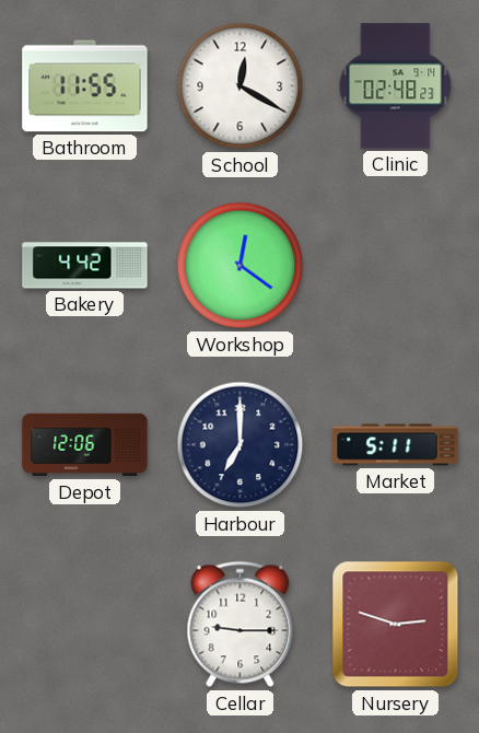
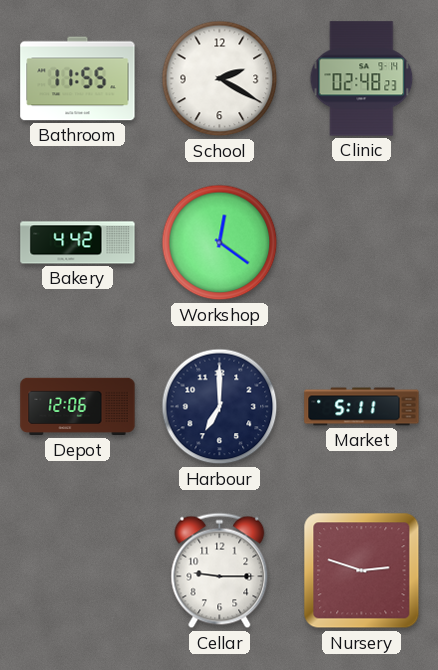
School: 12:20 -> 2:20 (220, 79)
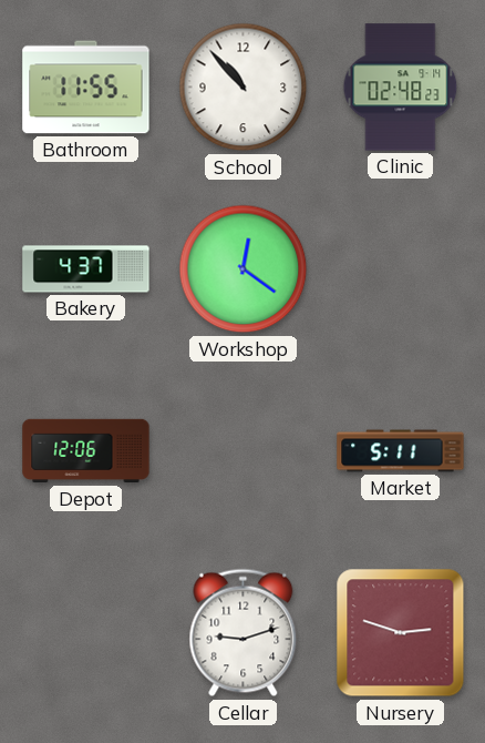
School: 2:20 -> 10:53 (244, 88)
Bakery: 4:42 -> 4:37 (86, 269)
Harbour: 7:00 -> none (220, 407)
Cellar: 9:15 -> 9:12 (244, 633)
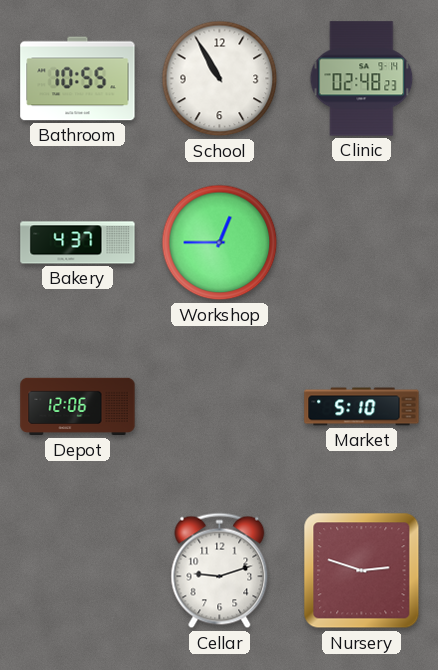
Bathroom: 11:55 -> 10:55 (78, 79)
School: 10:53 -> 10:55 (220, 79)
Workshop: 12:21 -> 12:45 (220, 243)
Market: 5:11 -> 5:10 (362, 407)
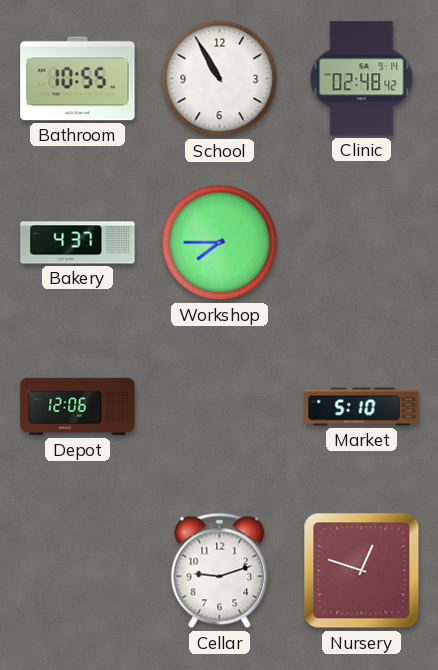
Clinic: 02:48:23 -> 02:48:42 (362, 79)
Workshop: 12:45 -> 7:45 (220, 243)
Nursery: 2:48 -> 12:48 (362, 571)
